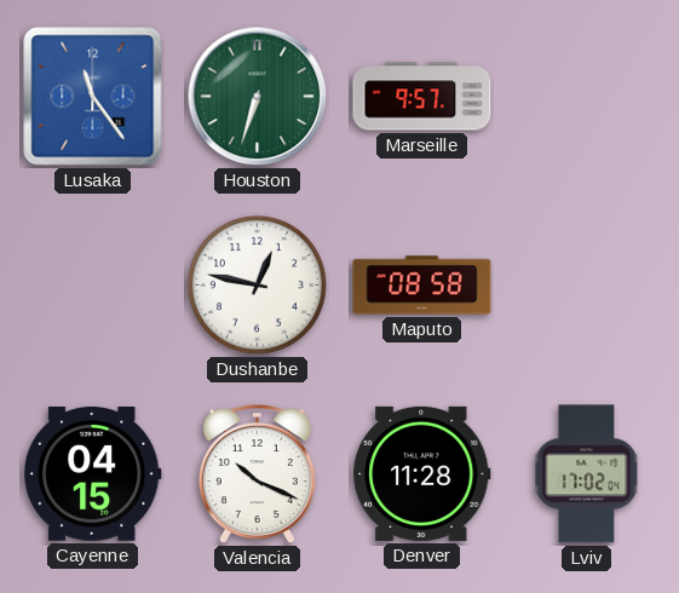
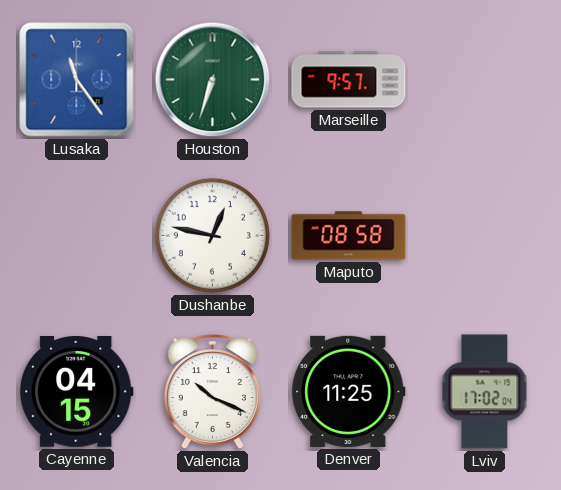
Denver: 11:28 -> 11:25 (349, 391)
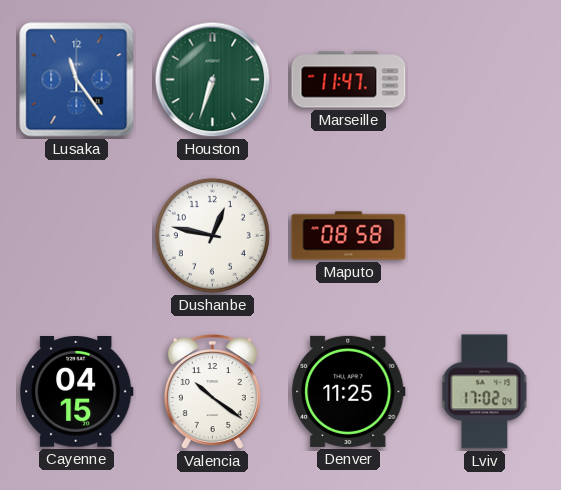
Marseille: 9:57 -> 11:47 (349, 80)
Valencia: 10:19 -> 10:21 (212, 393)
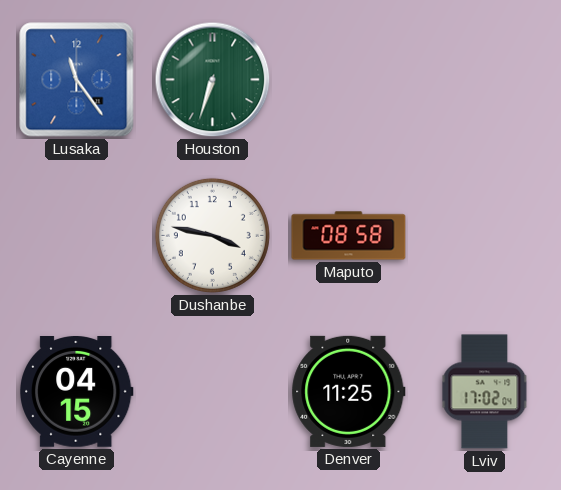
Marseille: 11:47 -> none (349, 80)
Dushanbe: 12:47 -> 3:47 (212, 235)
Valencia: 10:21 -> none (212, 393)
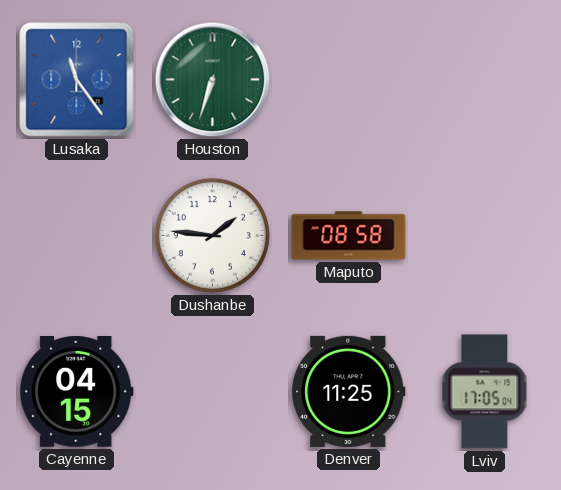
Dushanbe: 3:47 -> 1:46 (212, 235)
Lviv: 17:02 -> 17:05 (485, 392)
